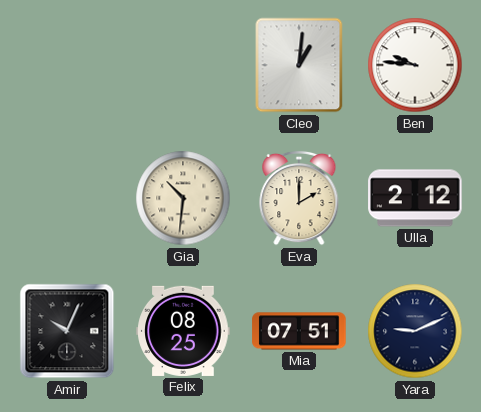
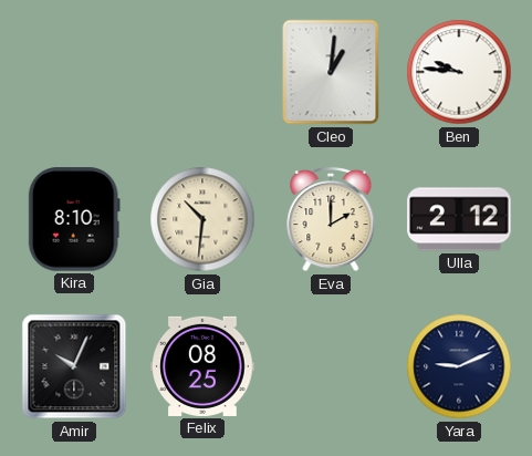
Kira: none -> 8:10 (74, 219)
Mia: 07:51 -> none (299, 331)
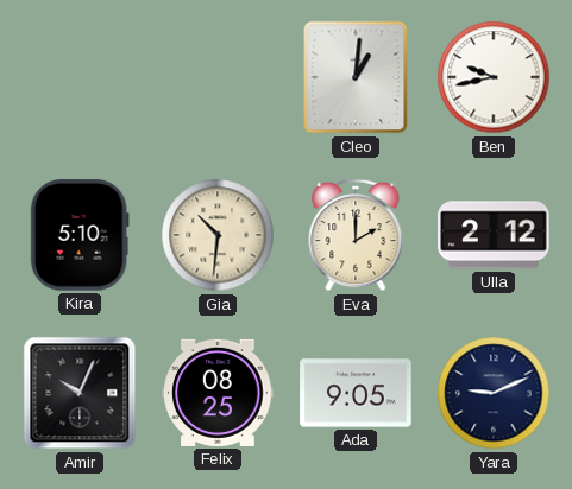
Ben: 9:46 -> 9:43 (494, 77)
Kira: 8:10 -> 5:10 (80, 235)
Ada: none -> 9:05 (356, 393)
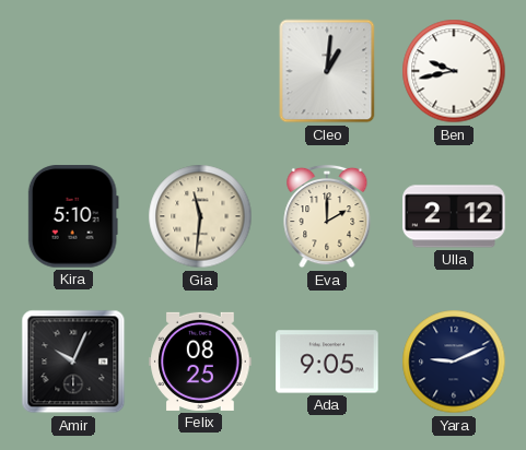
Gia: 10:31 -> 11:31 (200, 216)
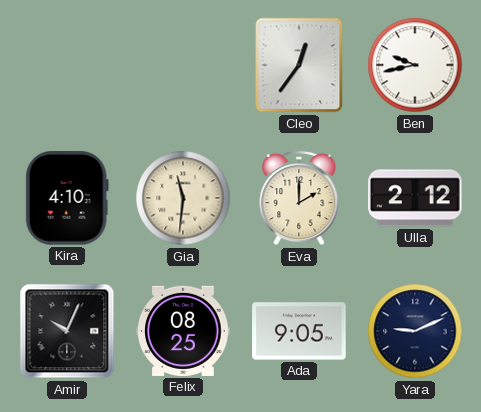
Cleo: 1:01 -> 12:36 (299, 65)
Kira: 5:10 -> 4:10 (67, 198)
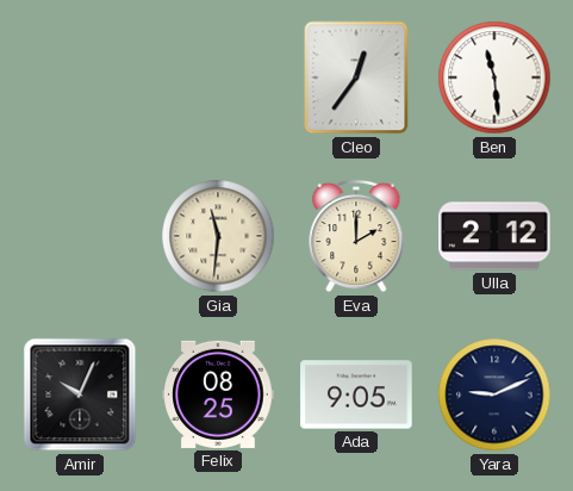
Ben: 9:43 -> 11:29 (494, 77)
Kira: 4:10 -> none (67, 198)
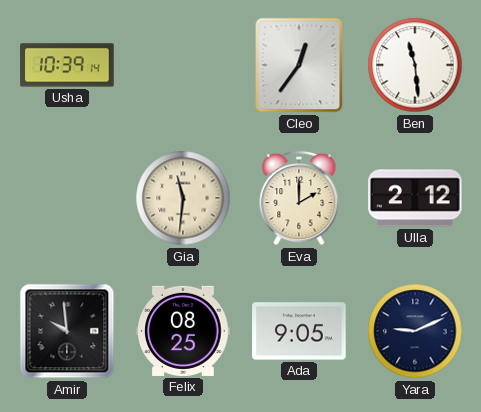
Usha: none -> 10:39 (67, 65)
Amir: 10:04 -> 9:59 (67, 331)
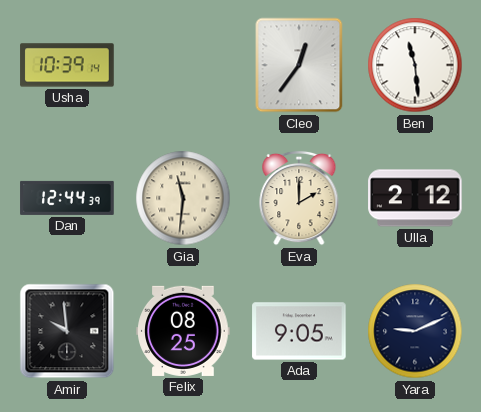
Dan: none -> 12:44 (67, 198)
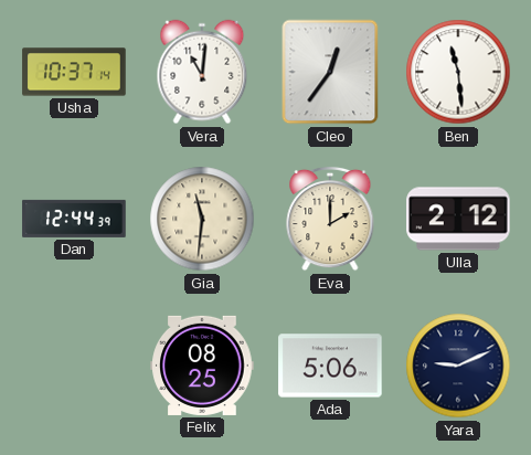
Usha: 10:39 -> 10:37 (74, 72)
Vera: none -> 11:01 (202, 72)
Amir: 9:59 -> none (67, 331)
Ada: 9:05 -> 5:06 (330, 366)
